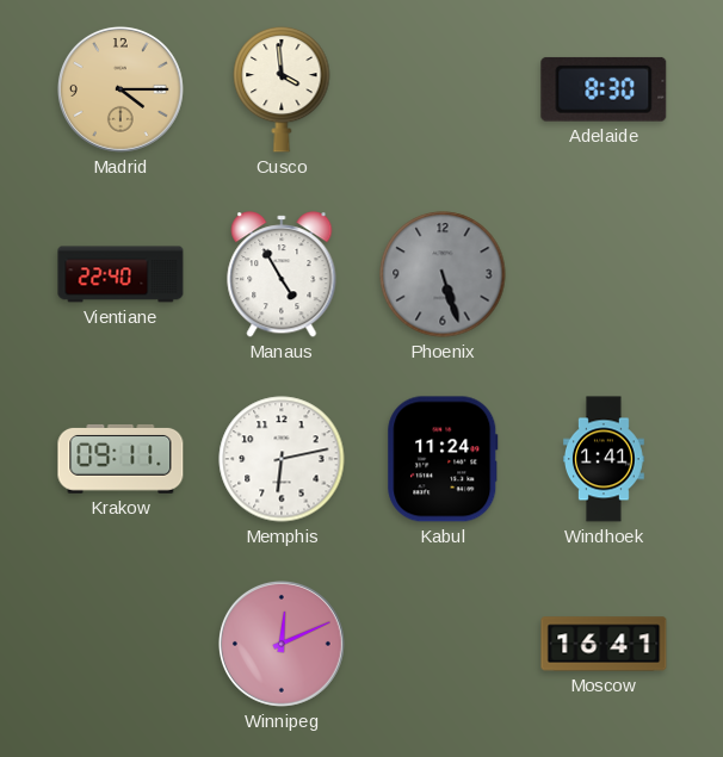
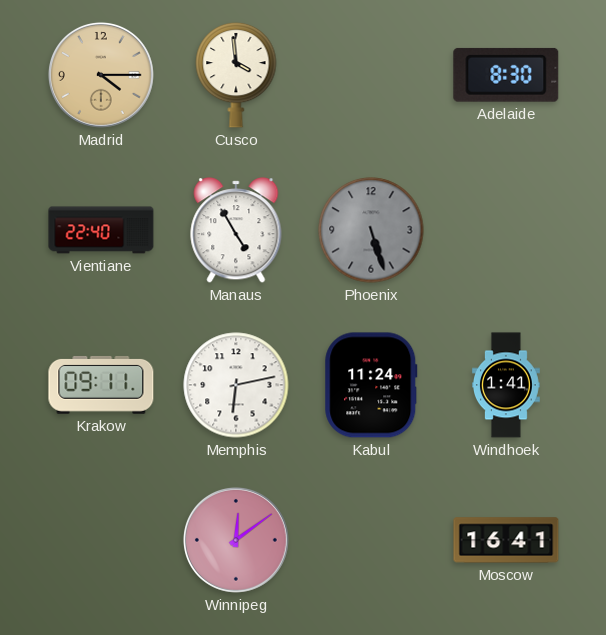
Winnipeg: 12:11 -> 12:09 (236, 540)
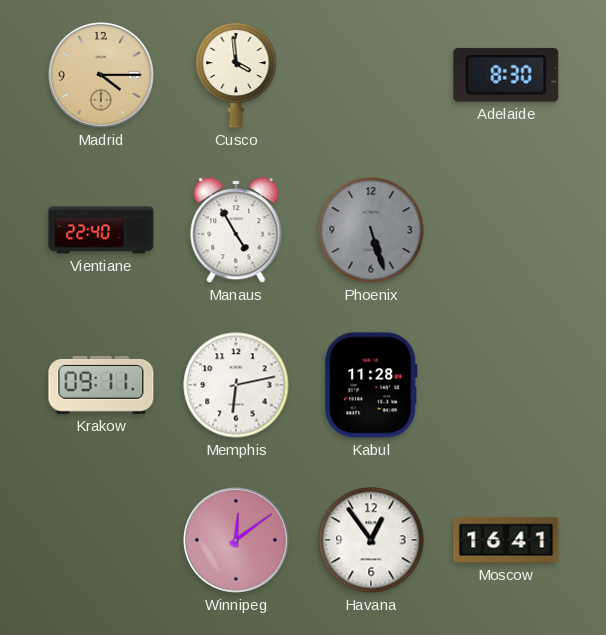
Kabul: 11:24 -> 11:28 (371, 385)
Windhoek: 1:41 -> none (507, 385)
Havana: none -> 12:54 (371, 540)
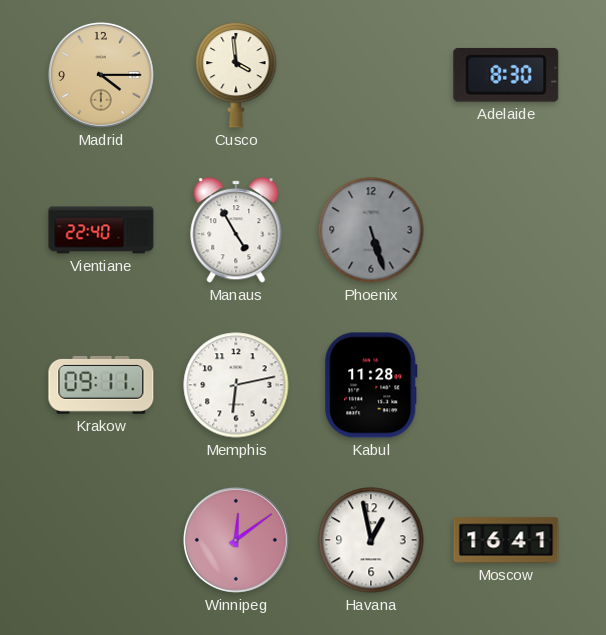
Havana: 12:54 -> 12:58 (371, 540)
